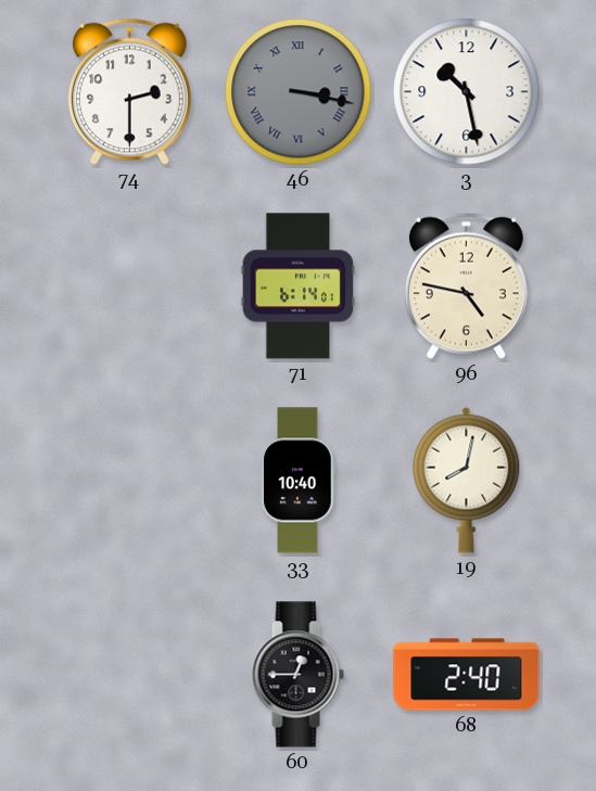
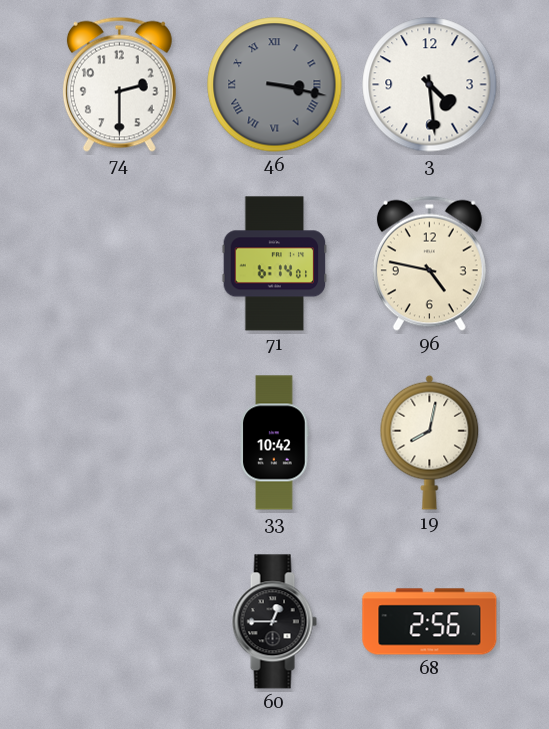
3: 10:28 -> 4:29 (430, 85)
33: 10:40 -> 10:42 (275, 443)
68: 2:40 -> 2:56 (430, 622)
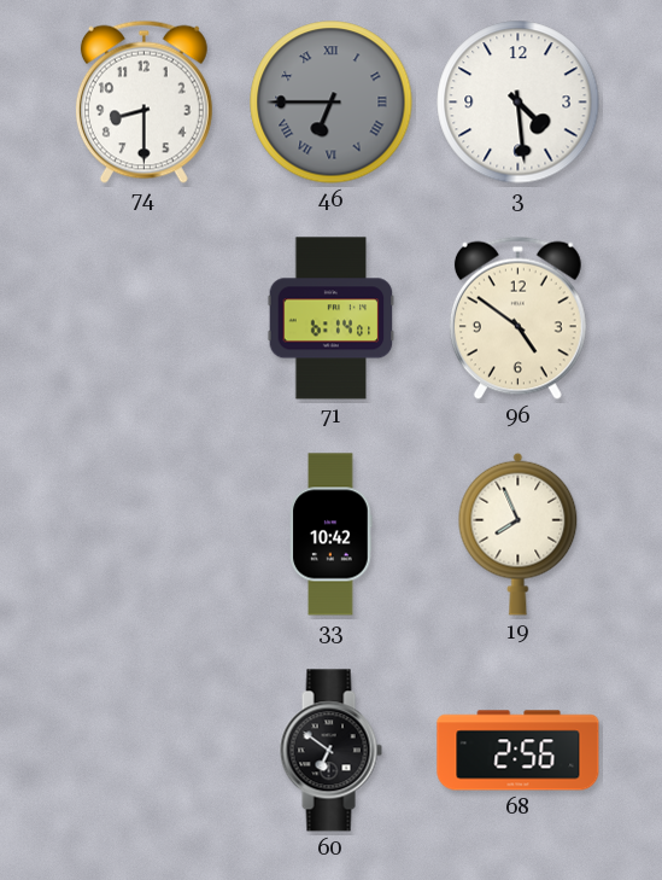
74: 2:30 -> 8:30 (143, 101)
46: 3:17 -> 6:45 (332, 103)
96: 4:47 -> 4:51 (517, 317)
19: 8:02 -> 7:56 (519, 534)
60: 12:45 -> 6:51 (330, 751)
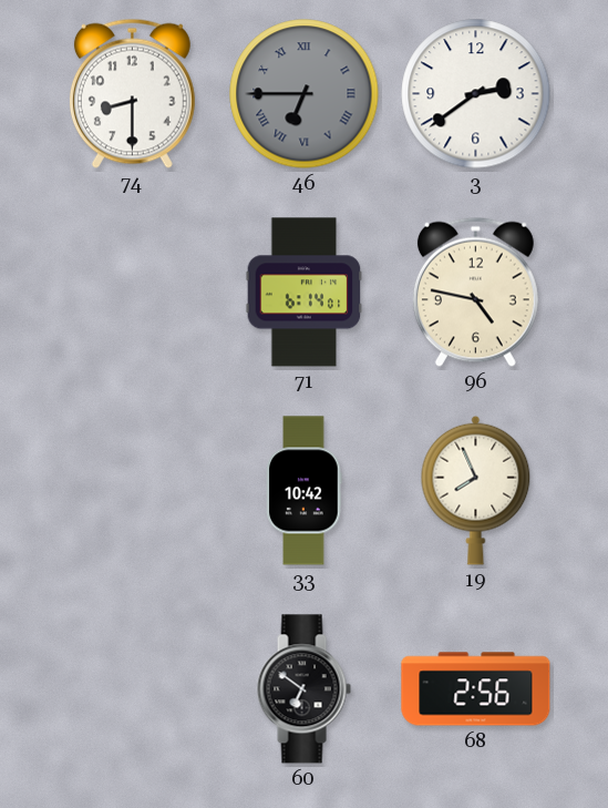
3: 4:29 -> 2:39 (476, 94)
96: 4:51 -> 4:47 (475, 292)
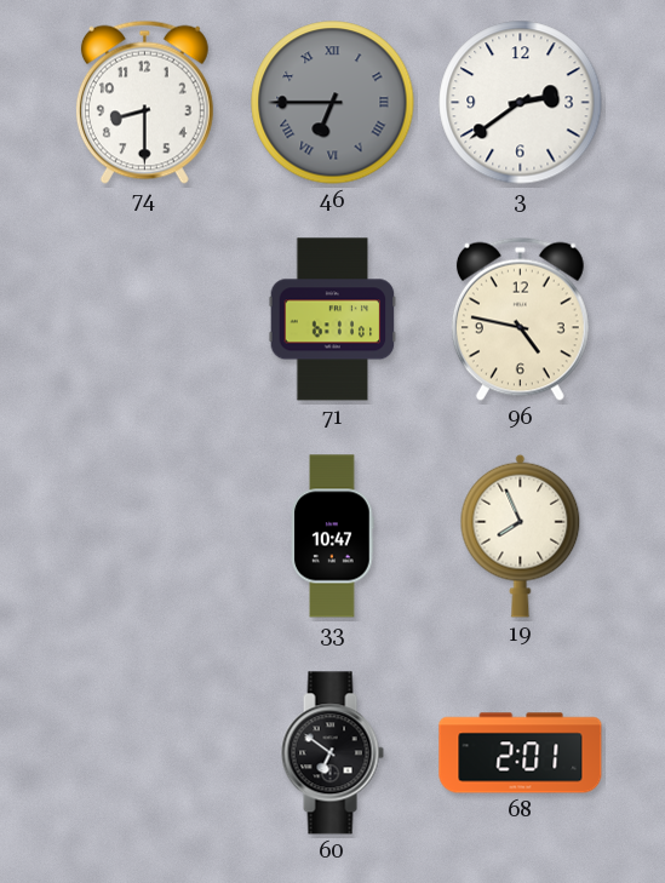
71: 6:14 -> 6:11 (333, 320)
33: 10:42 -> 10:47 (333, 537)
68: 2:56 -> 2:01 (521, 753)
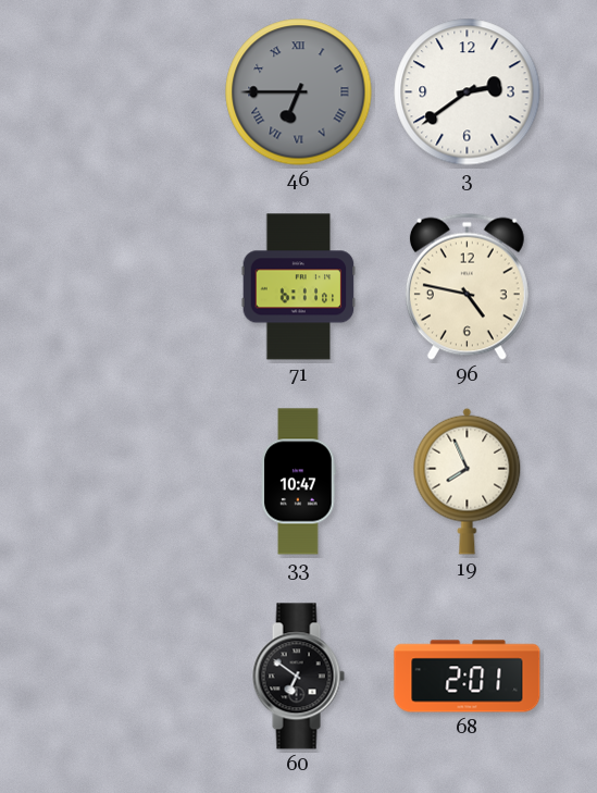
74: 8:30 -> none (144, 102)
